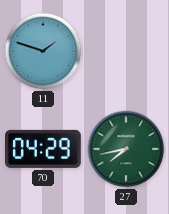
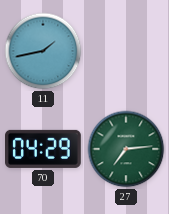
11: 1:48 -> 1:43 (43, 51)
27: 7:43 -> 7:14 (126, 149)
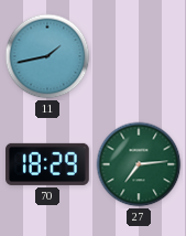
70: 04:29 -> 18:29 (48, 164)
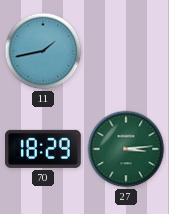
27: 7:14 -> 3:14 (126, 149)
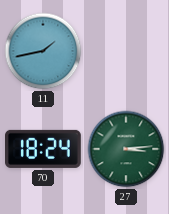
70: 18:29 -> 18:24 (44, 149)
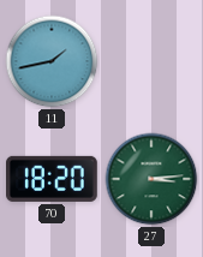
70: 18:24 -> 18:20 (53, 179)
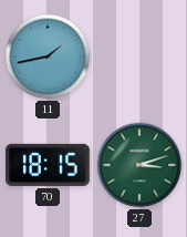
70: 18:20 -> 18:15 (49, 165)
27: 3:14 -> 3:12 (139, 165)
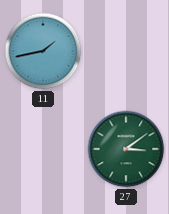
70: 18:15 -> none (49, 165)
27: 3:12 -> 3:09 (126, 149)
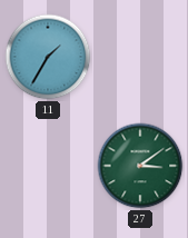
11: 1:43 -> 1:35 (48, 57)
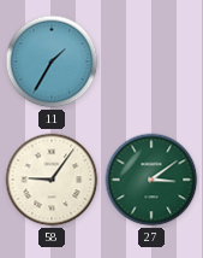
58: none -> 9:06 (52, 180)
